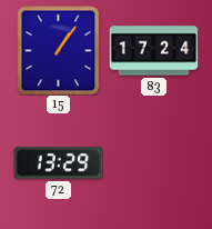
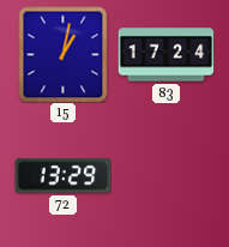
15: 1:06 -> 1:02 (64, 54)
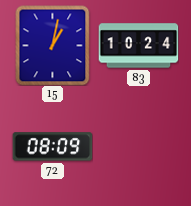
83: 17:24 -> 10:24 (138, 46)
72: 13:29 -> 08:09 (52, 147)
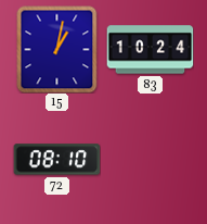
72: 08:09 -> 08:10 (56, 160)
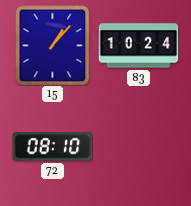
15: 1:02 -> 1:07 (53, 45)
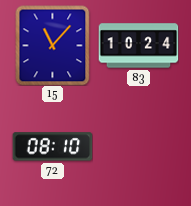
15: 1:07 -> 11:07 (53, 45)
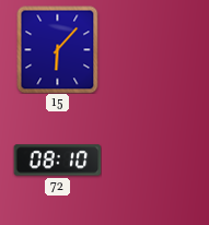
15: 11:07 -> 6:07 (58, 49)
83: 10:24 -> none (138, 46)
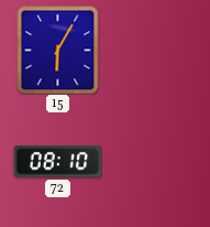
15: 6:07 -> 6:05 (58, 50)
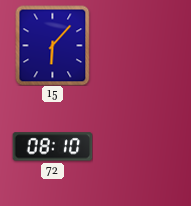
15: 6:05 -> 6:07 (53, 45)
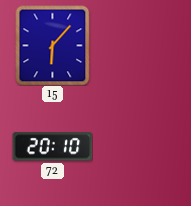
72: 08:10 -> 20:10 (52, 147)
